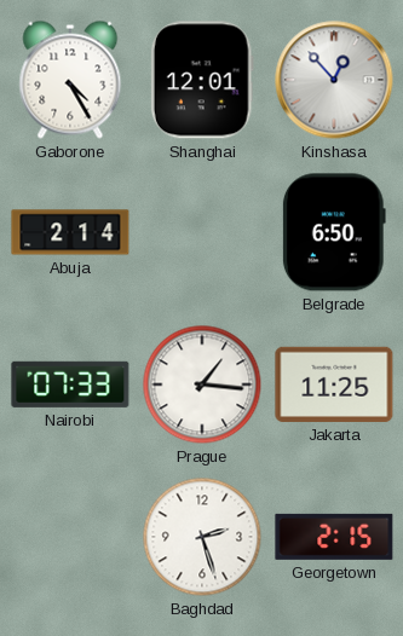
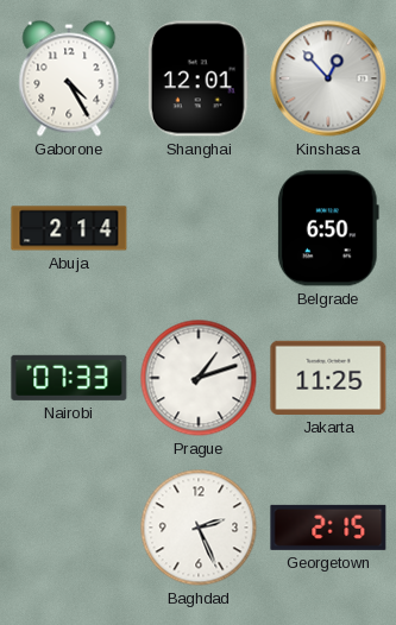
Prague: 1:16 -> 1:12 (199, 378)
Baghdad: 2:27 -> 2:26 (199, 528)
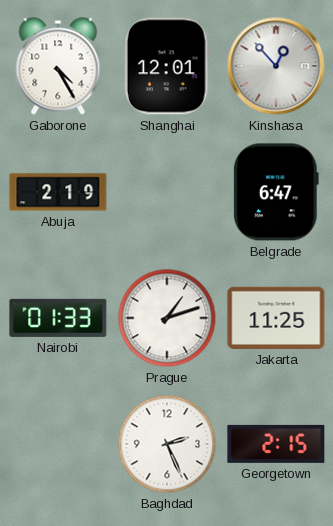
Abuja: 2:14 -> 2:19 (58, 192)
Belgrade: 6:50 -> 6:47 (276, 192)
Nairobi: 07:33 -> 01:33 (58, 318)
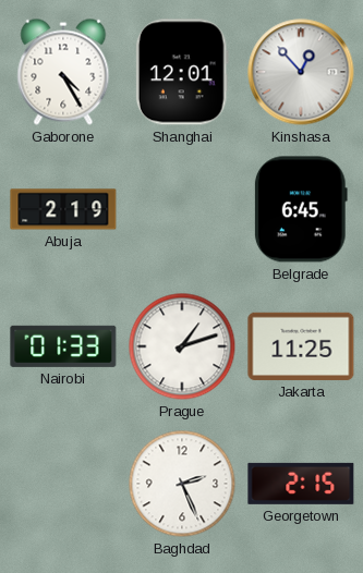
Belgrade: 6:47 -> 6:45 (301, 209)
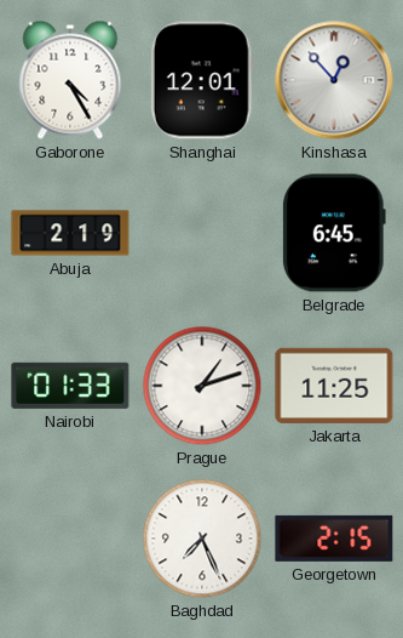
Baghdad: 2:26 -> 7:26 (202, 539)
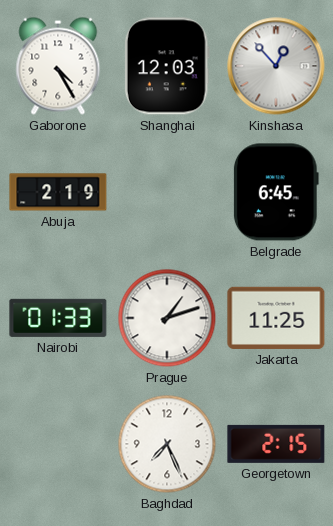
Shanghai: 12:01 -> 12:03 (167, 66)
